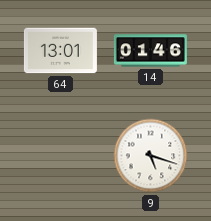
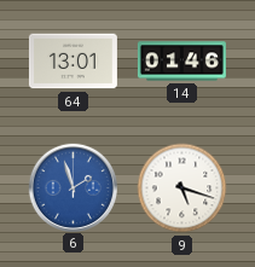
6: none -> 1:57 (73, 187)
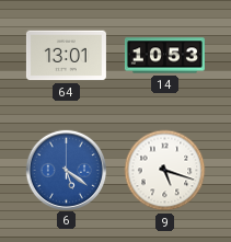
14: 01:46 -> 10:53 (164, 56)
6: 1:57 -> 5:21 (66, 170)
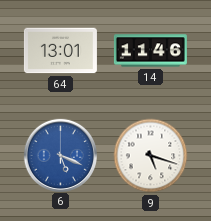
14: 10:53 -> 11:46 (150, 51)
6: 5:21 -> 5:19 (60, 155)
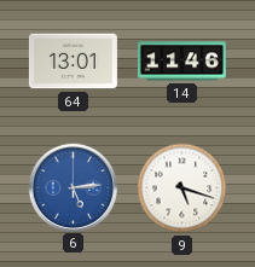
6: 5:19 -> 5:14 (73, 187)
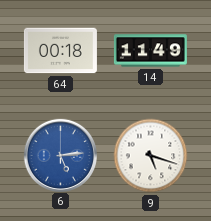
64: 13:01 -> 00:18 (60, 51)
14: 11:46 -> 11:49 (150, 51)
